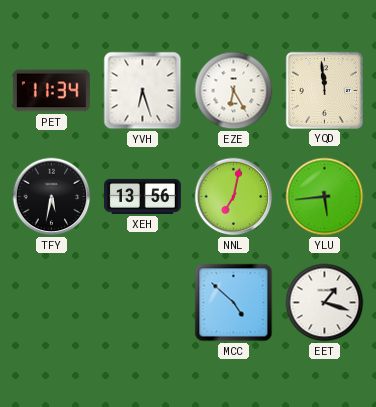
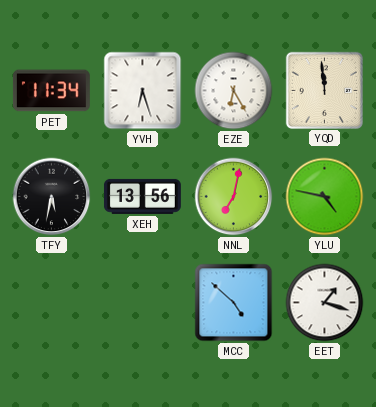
YLU: 5:44 -> 4:47 (325, 197)
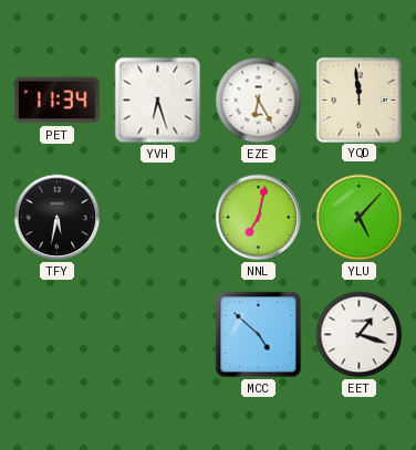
XEH: 13:56 -> none (143, 196)
YLU: 4:47 -> 5:07 (360, 218)
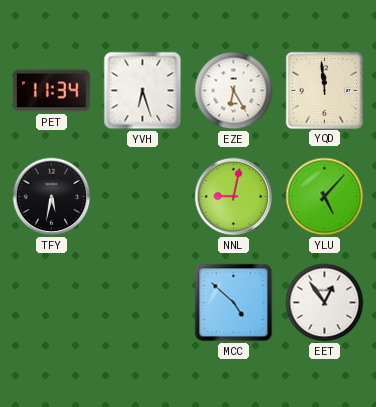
NNL: 7:02 -> 9:02 (234, 197)
EET: 1:18 -> 12:54 (325, 303)
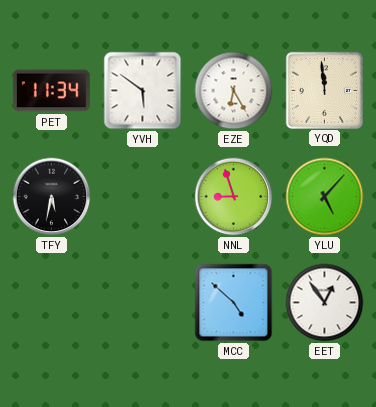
YVH: 6:27 -> 5:51 (143, 91)
NNL: 9:02 -> 8:57 (234, 197)
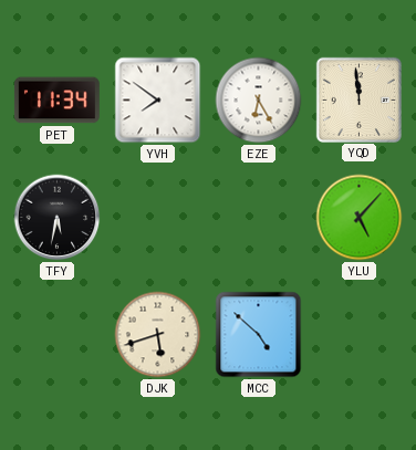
YVH: 5:51 -> 7:51 (158, 101)
NNL: 8:57 -> none (234, 197)
DJK: none -> 5:42 (158, 335)
EET: 12:54 -> none (325, 303)
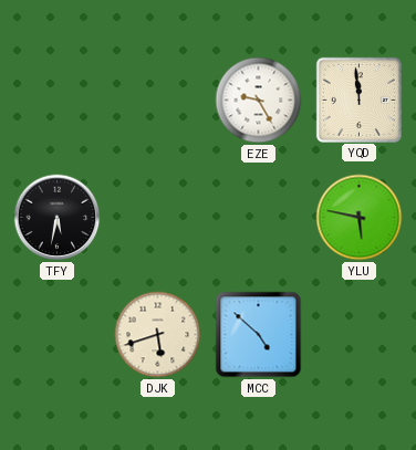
PET: 11:34 -> none (56, 101)
YVH: 7:51 -> none (158, 101)
EZE: 6:25 -> 9:25 (259, 101)
YLU: 5:07 -> 5:47 (360, 218)
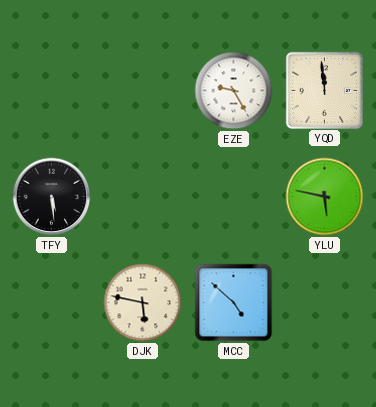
TFY: 5:32 -> 5:29 (52, 197)
DJK: 5:42 -> 5:47 (143, 303)
